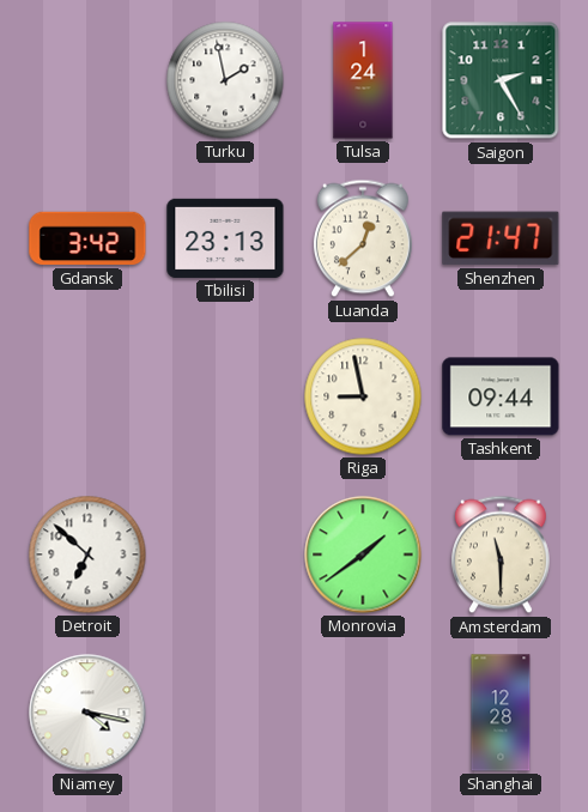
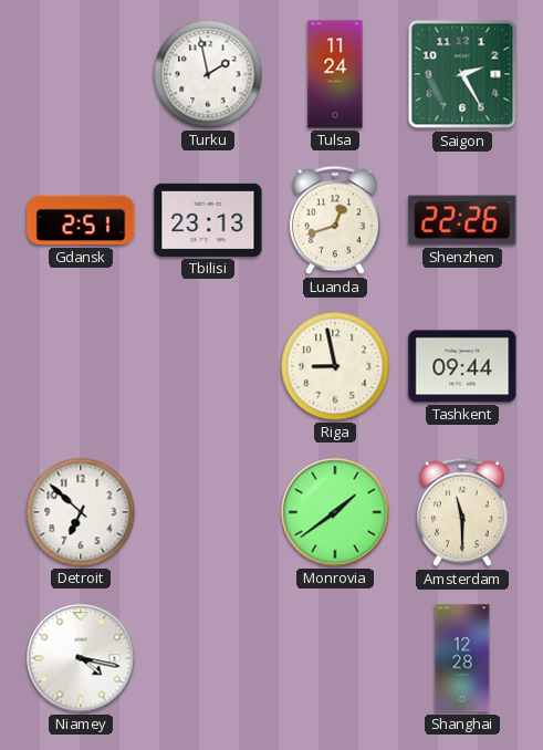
Tulsa: 1:24 -> 11:24 (335, 74)
Gdansk: 3:42 -> 2:51 (81, 220)
Luanda: 12:38 -> 12:42 (335, 220)
Shenzhen: 21:47 -> 22:26 (462, 220)
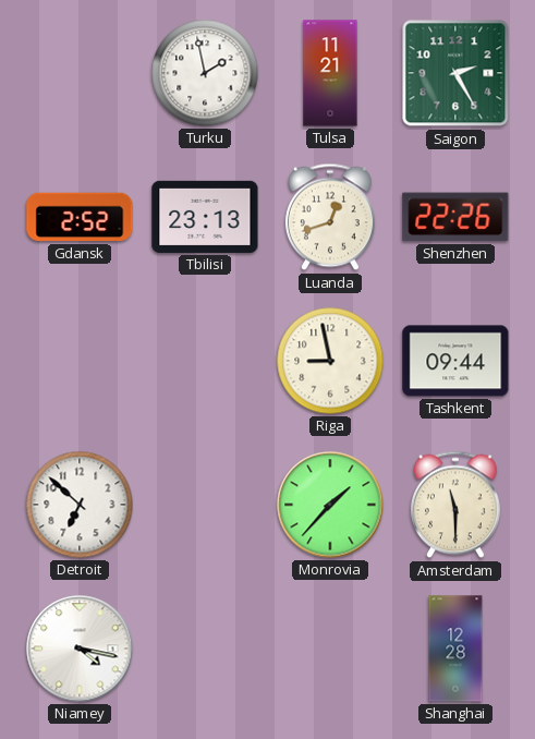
Tulsa: 11:24 -> 11:21 (330, 73)
Gdansk: 2:51 -> 2:52 (80, 217)
Monrovia: 1:39 -> 1:37 (330, 505)
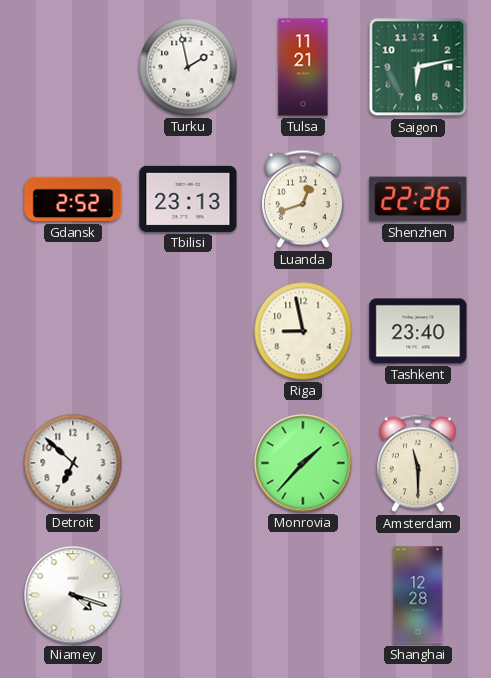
Saigon: 2:25 -> 6:13 (418, 67)
Tashkent: 09:44 -> 23:40 (418, 331)
Niamey: 4:17 -> 4:18 (73, 595)
